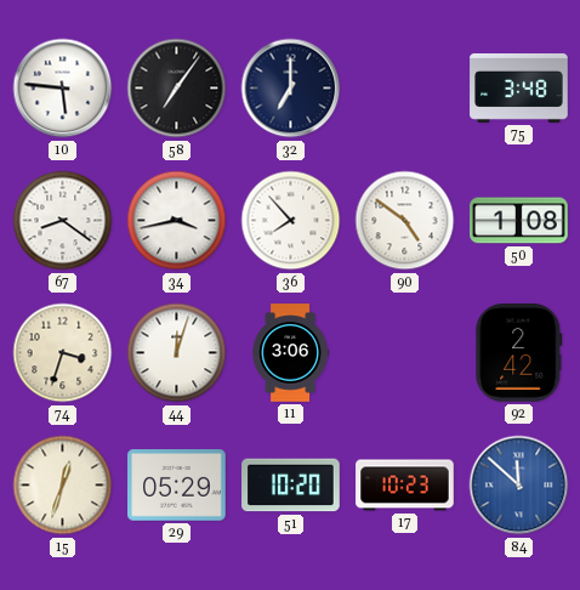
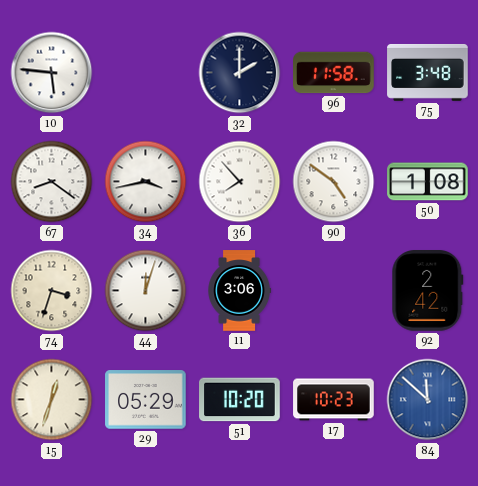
58: 7:06 -> none (177, 89)
32: 7:00 -> 2:00 (240, 73)
96: none -> 11:58 (334, 73)
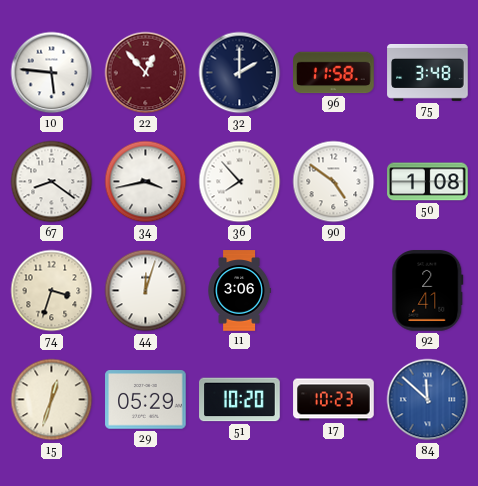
22: none -> 12:53 (146, 73)
92: 2:42 -> 2:41 (428, 291)
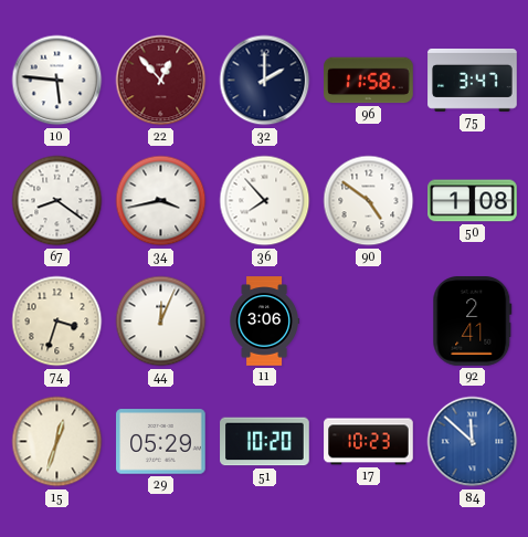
75: 3:48 -> 3:47 (473, 80)
44: 12:03 -> 12:04 (161, 322)
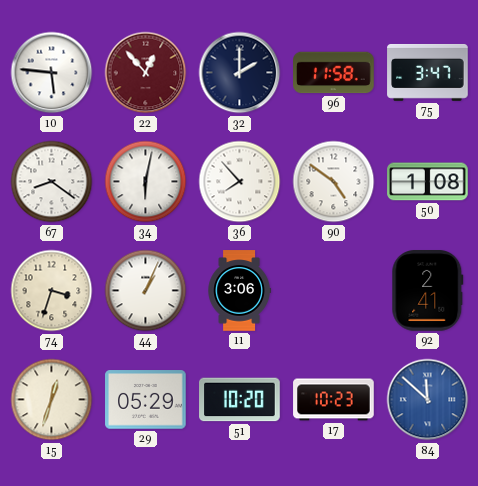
34: 3:43 -> 6:02 (146, 182)
44: 12:04 -> 1:04 (146, 291)
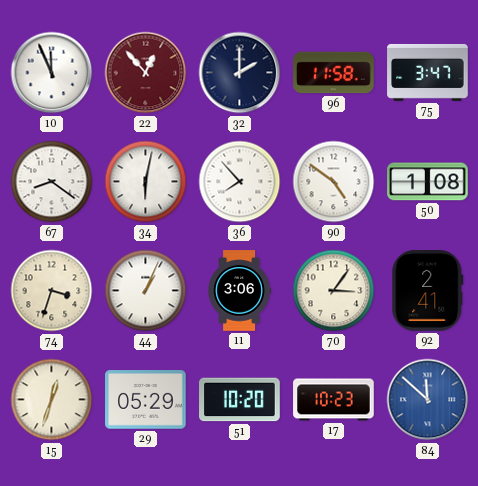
10: 5:46 -> 11:56 (52, 73)
70: none -> 3:06 (334, 291)
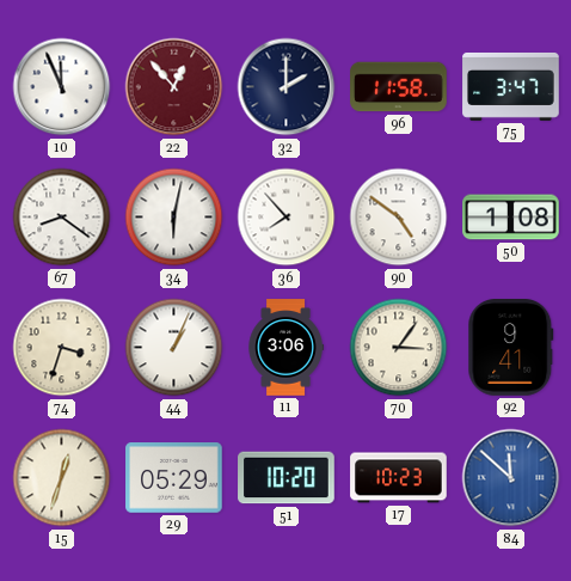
92: 2:41 -> 9:41 (511, 348)
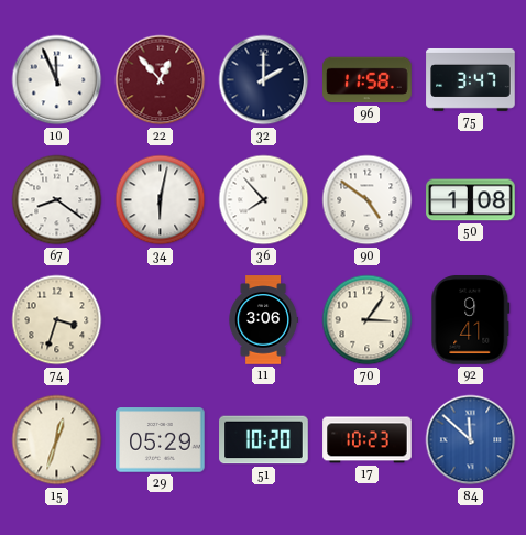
44: 1:04 -> none (174, 348)
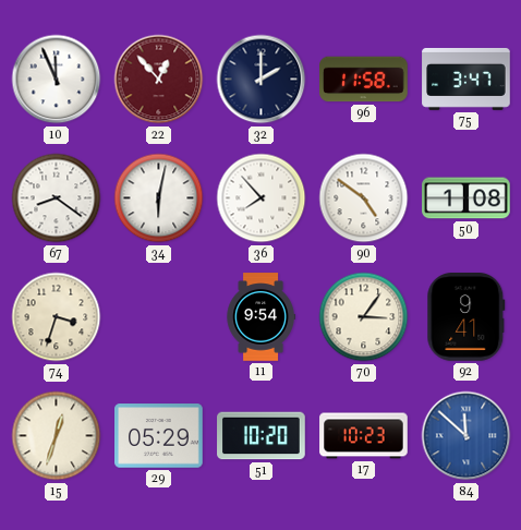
11: 3:06 -> 9:54 (260, 317)
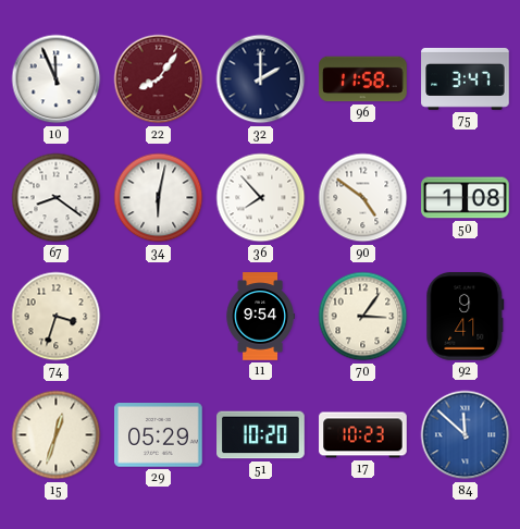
22: 12:53 -> 8:06 (159, 79)
